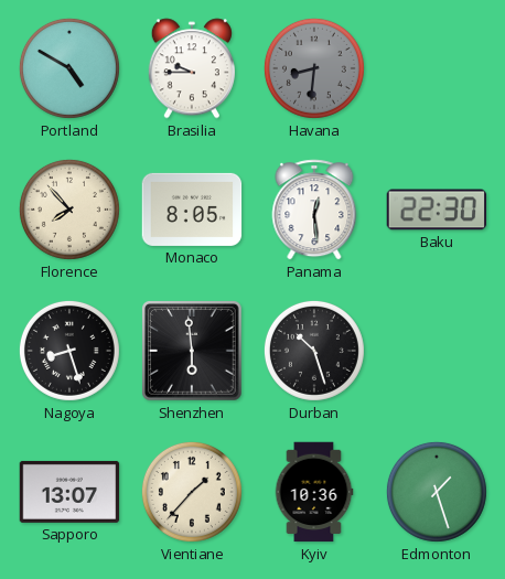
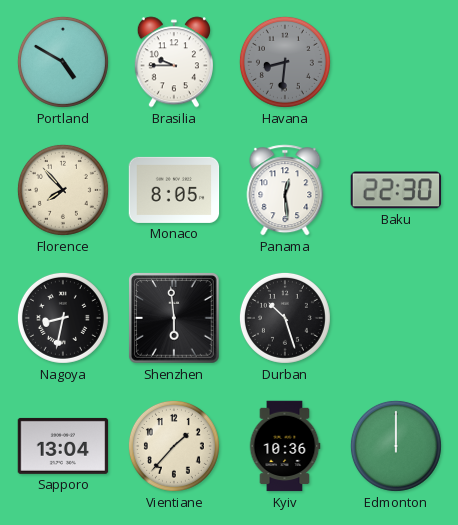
Nagoya: 8:27 -> 8:32 (63, 318)
Sapporo: 13:07 -> 13:04 (63, 446)
Edmonton: 1:27 -> 12:00 (396, 446)
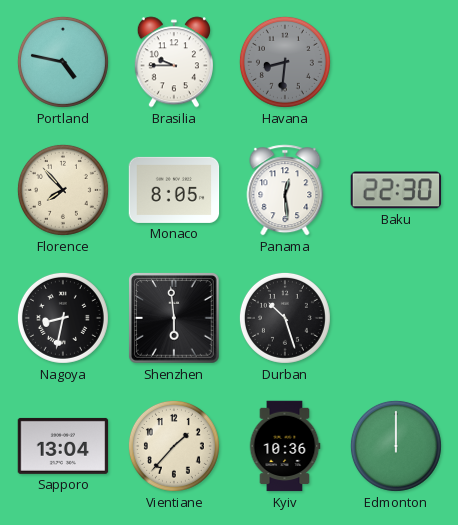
Portland: 4:50 -> 4:47 (63, 62)
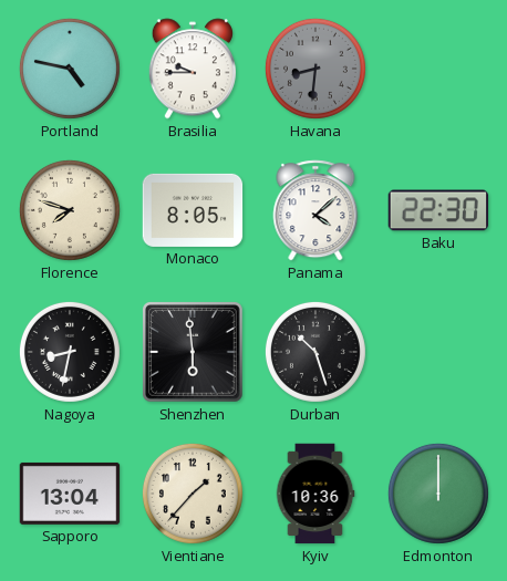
Florence: 7:53 -> 7:48 (70, 210)
Panama: 12:29 -> 4:08 (315, 210)
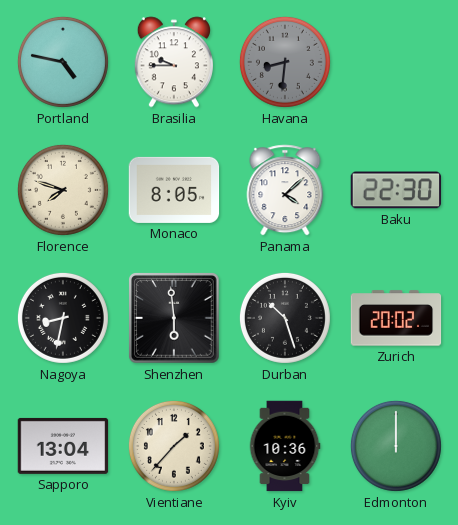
Zurich: none -> 20:02 (396, 318)
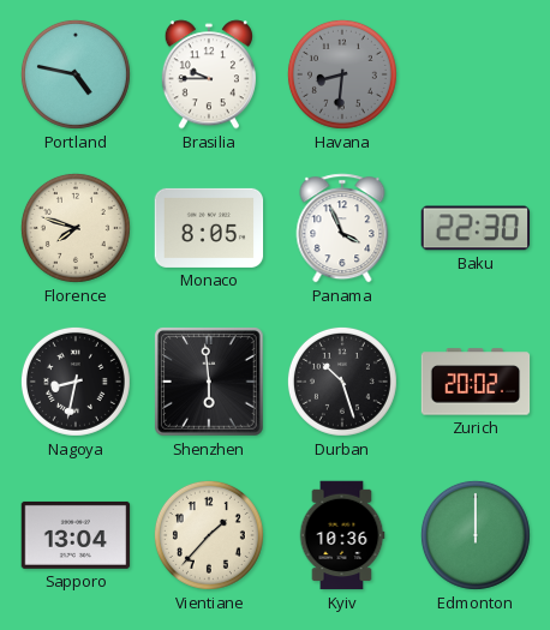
Panama: 4:08 -> 3:56 (342, 228)
